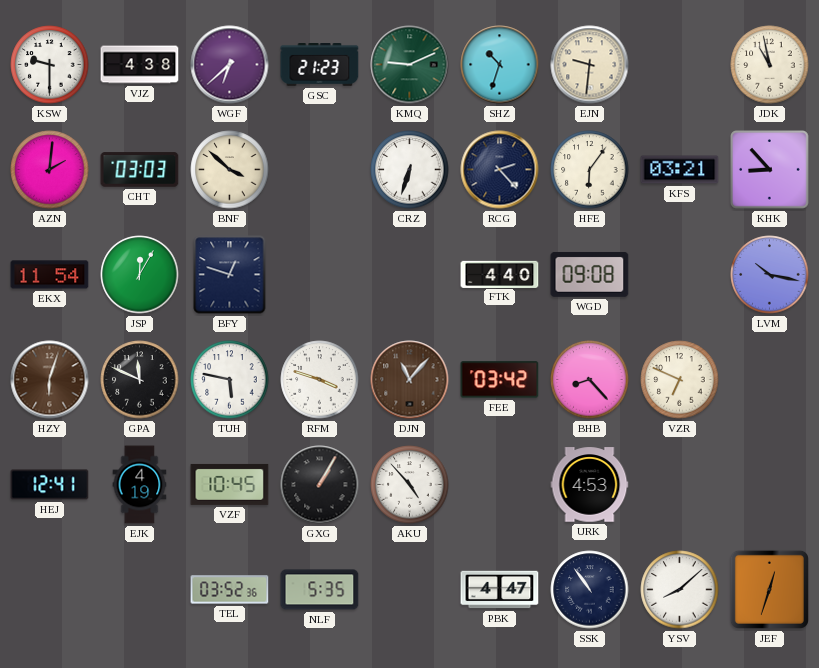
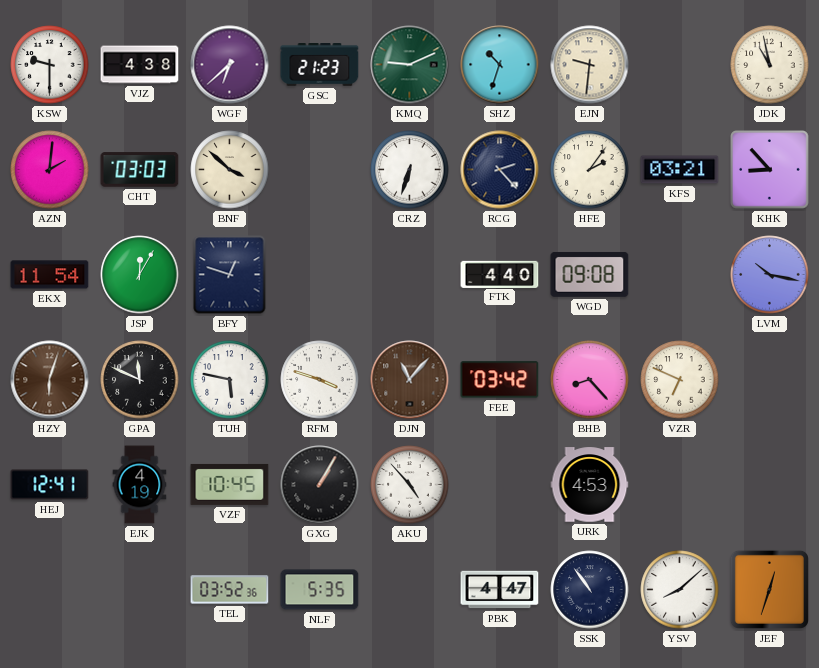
HFE: 6:06 -> 2:06 (590, 170)
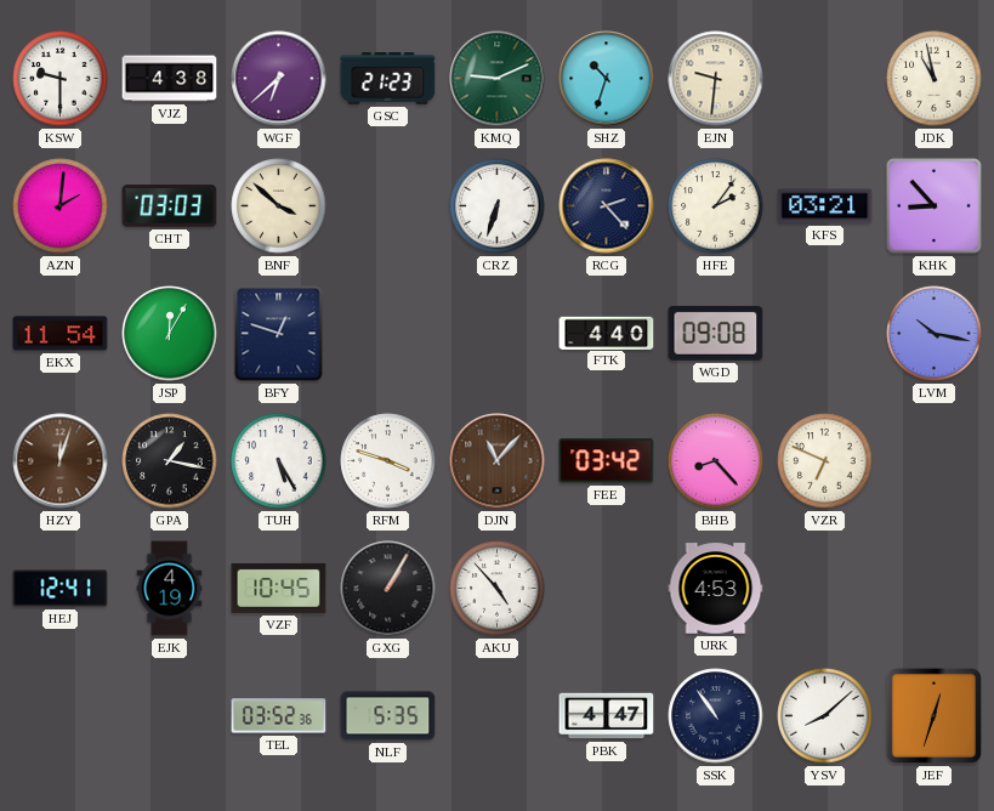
HZY: 6:03 -> 12:03 (61, 461)
GPA: 11:49 -> 1:17 (170, 461)
TUH: 5:47 -> 5:25 (279, 461)
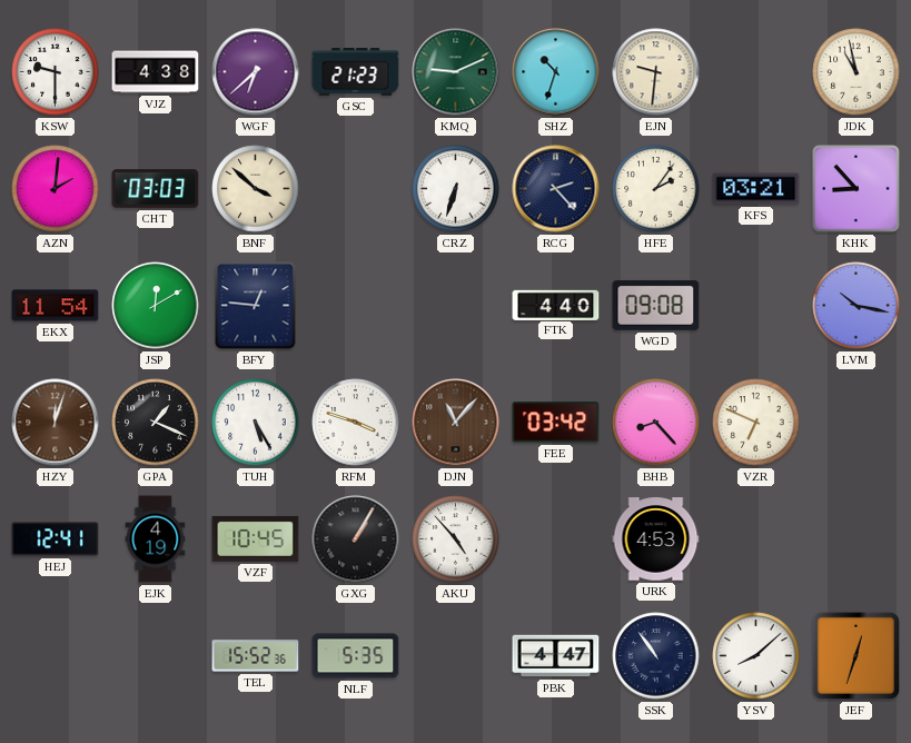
JSP: 12:05 -> 12:10 (156, 306)
BFY: 12:48 -> 12:46 (256, 306)
GPA: 1:17 -> 1:19 (156, 423)
TEL: 03:52 -> 15:52 (256, 656)
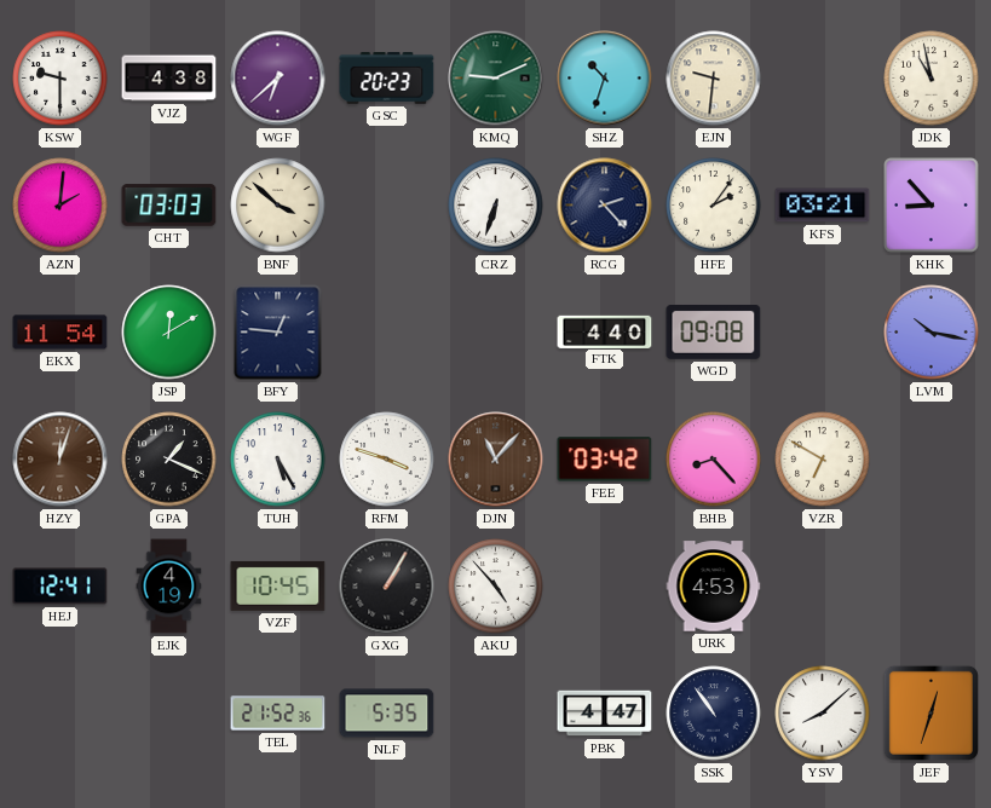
GSC: 21:23 -> 20:23 (387, 79)
VZR: 6:49 -> 6:50 (823, 460)
TEL: 15:52 -> 21:52 (278, 714)
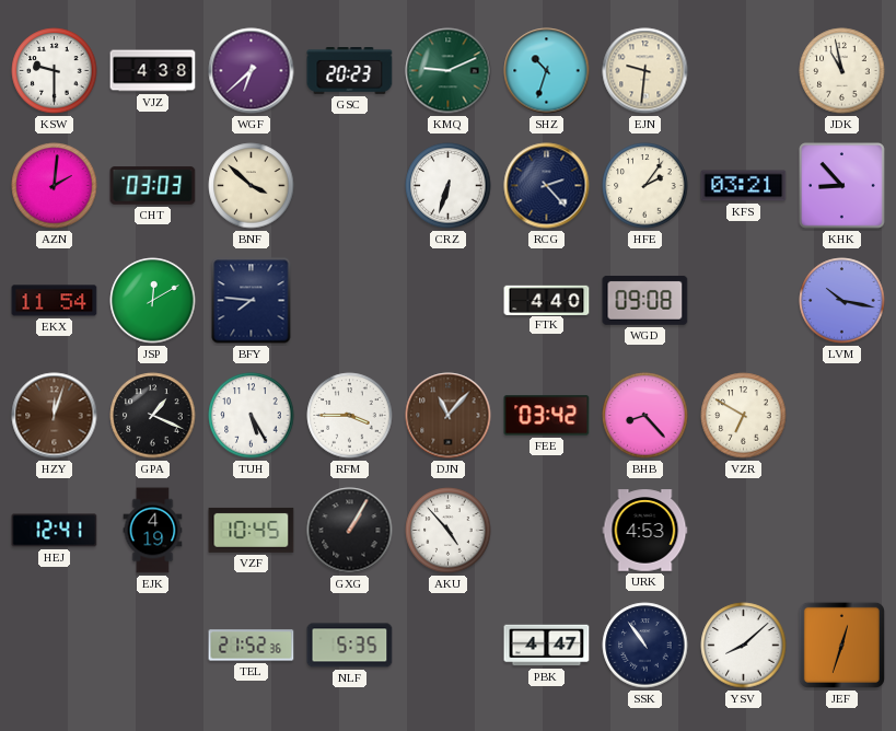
BFY: 12:46 -> 7:46 (252, 301)
RFM: 3:48 -> 3:45 (350, 416)
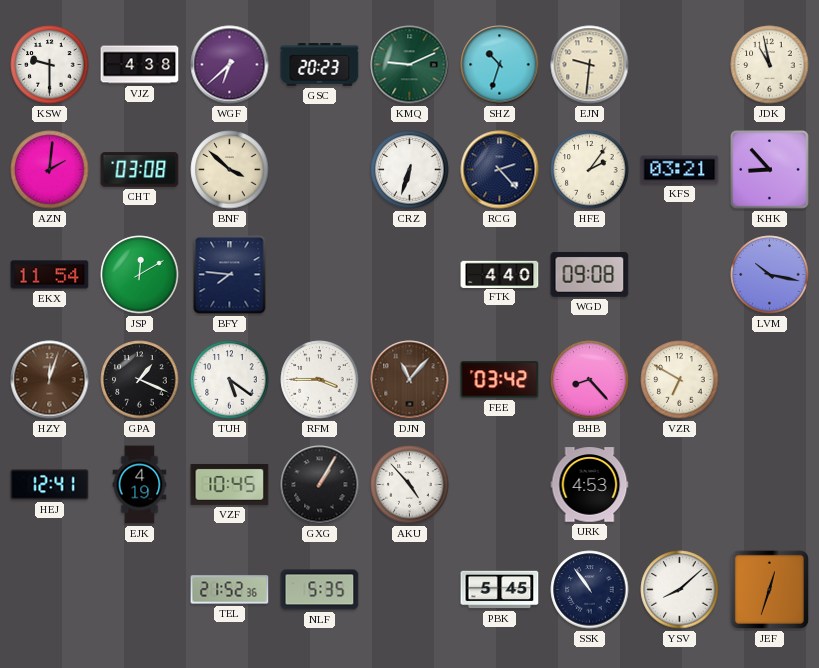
CHT: 03:03 -> 03:08 (140, 170)
TUH: 5:25 -> 5:21 (230, 380)
PBK: 4:47 -> 5:45 (500, 590)
